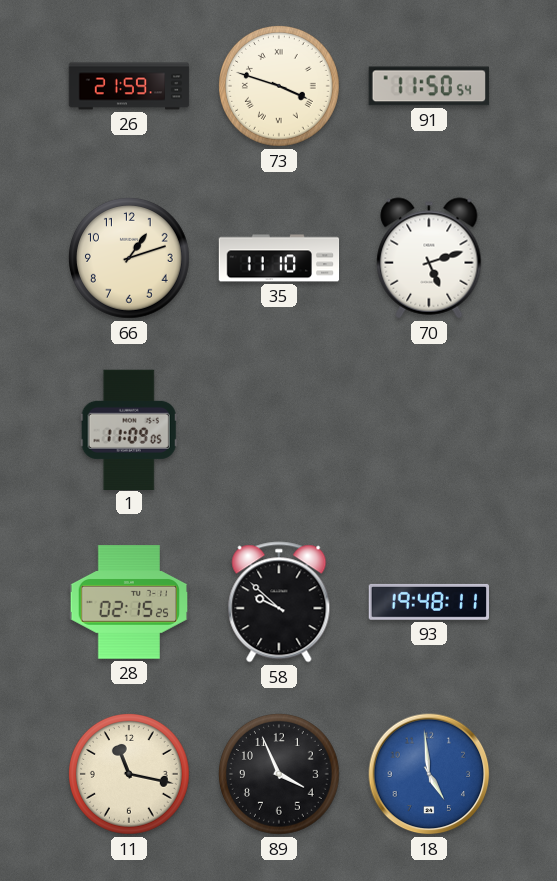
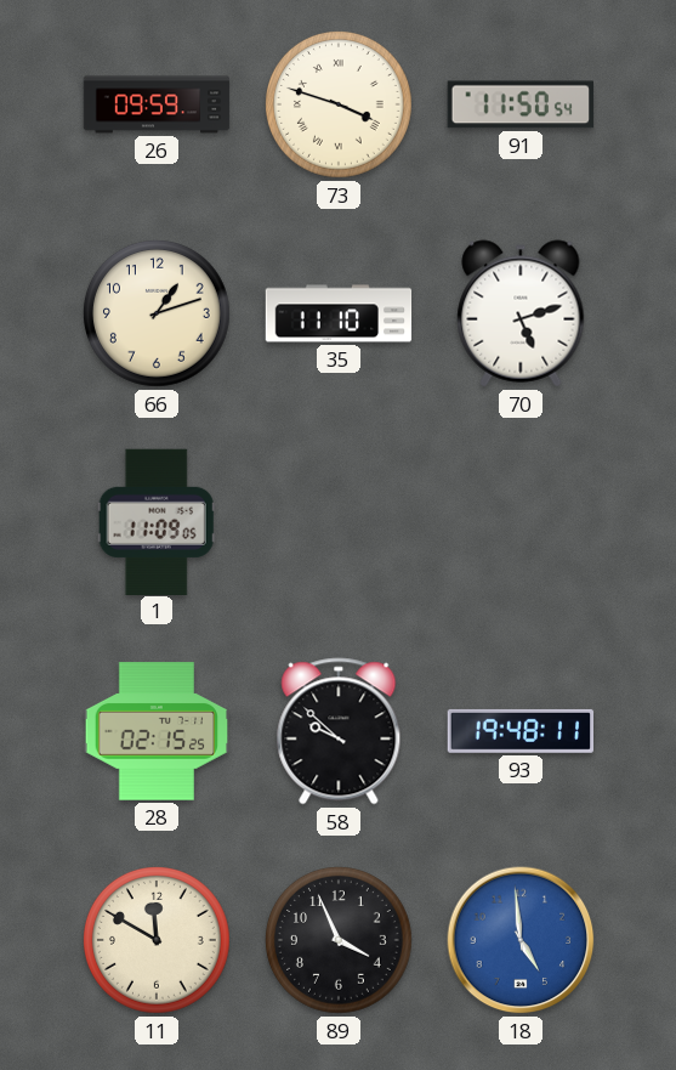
26: 21:59 -> 09:59 (157, 104)
11: 11:17 -> 11:50 (158, 941)
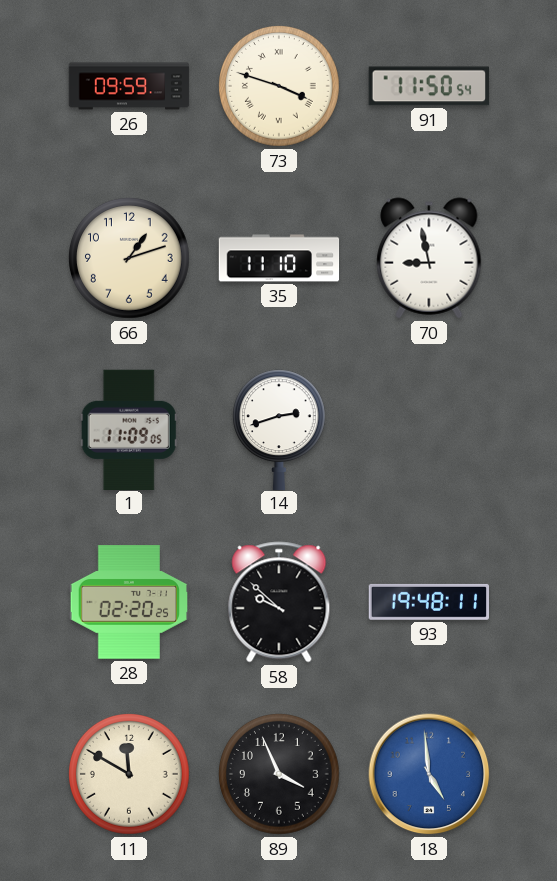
70: 5:12 -> 8:58 (429, 258)
14: none -> 2:42 (279, 429)
28: 02:15 -> 02:20 (129, 602)
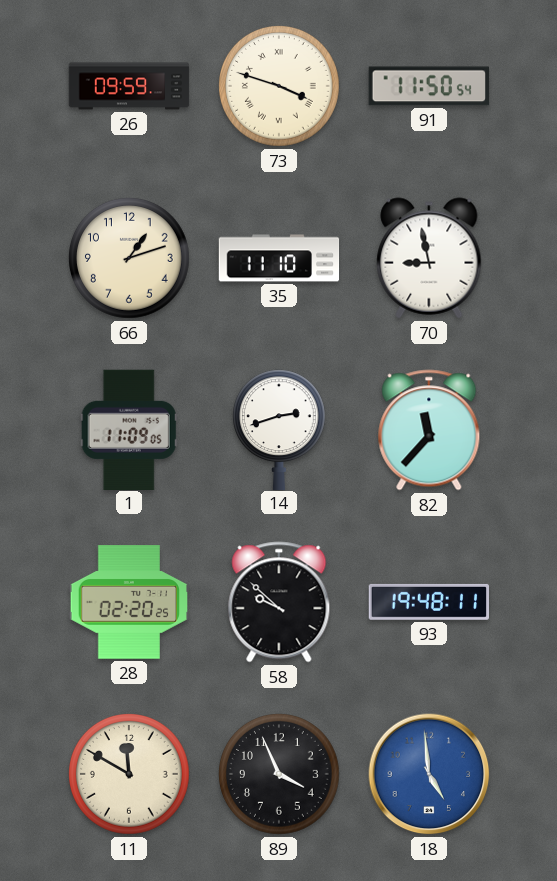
82: none -> 11:37 (429, 430)
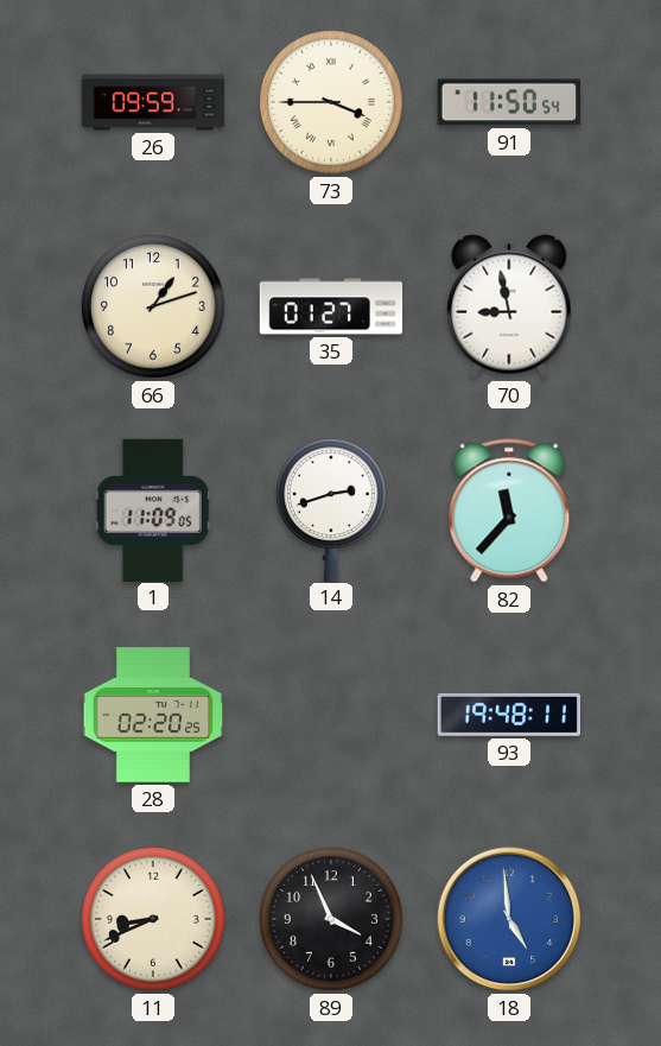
73: 3:48 -> 3:45 (332, 103)
35: 11:10 -> 01:27 (331, 306)
58: 9:52 -> none (279, 602)
11: 11:50 -> 8:41 (154, 920)
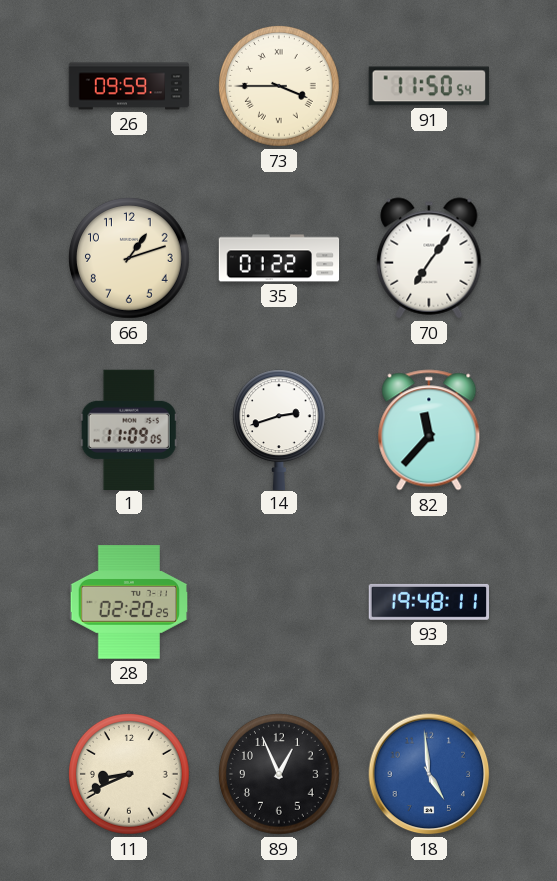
35: 01:27 -> 01:22 (279, 258)
70: 8:58 -> 7:06 (429, 258)
89: 3:56 -> 12:56 (280, 775)
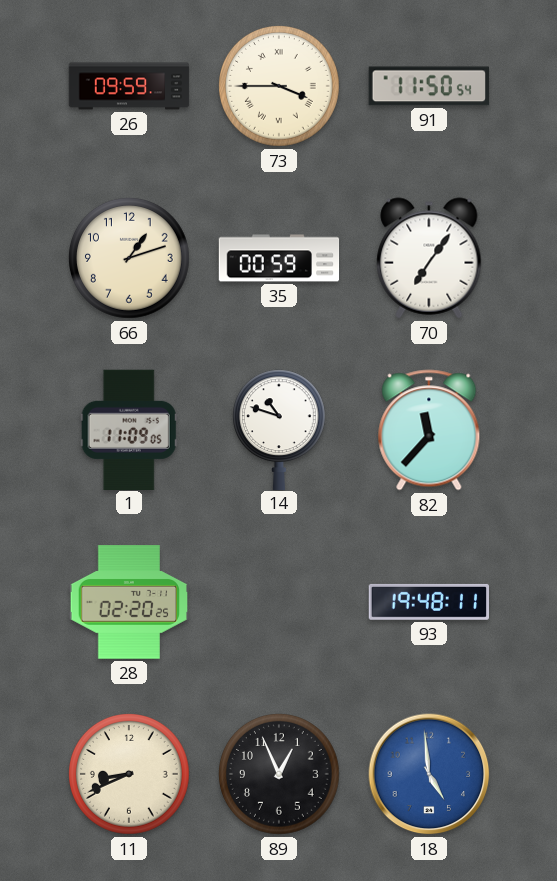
35: 01:22 -> 00:59 (279, 258)
14: 2:42 -> 10:48 (279, 429)
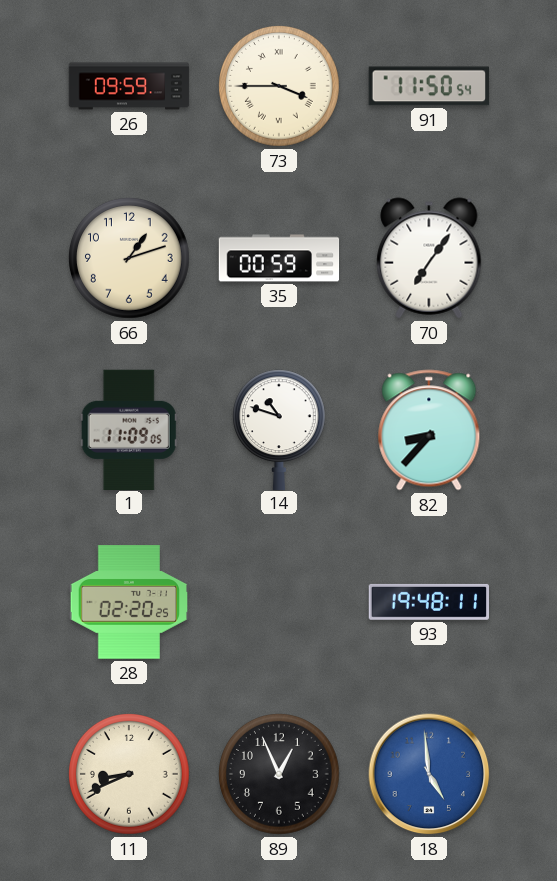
82: 11:37 -> 8:37 (429, 430)
